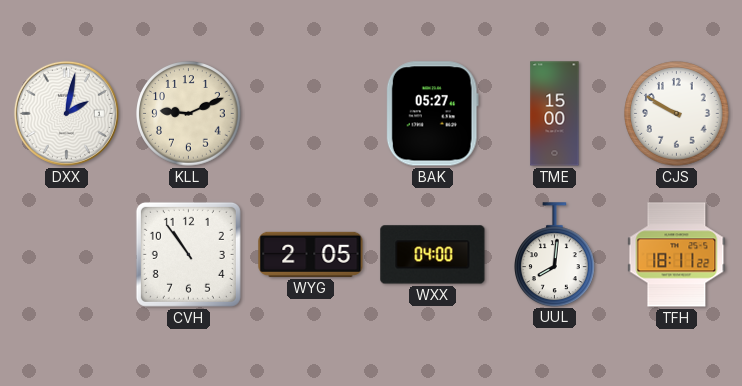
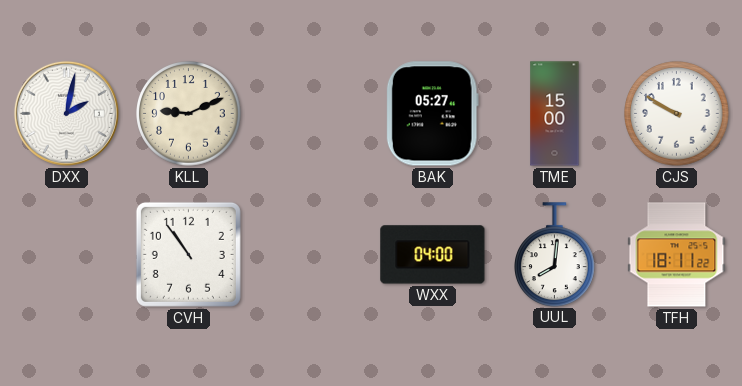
WYG: 2:05 -> none (311, 254)
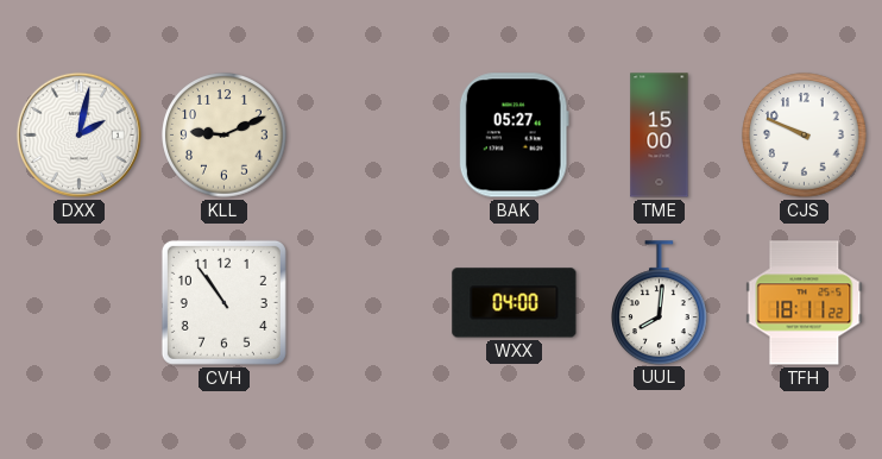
CJS: 9:50 -> 9:49 (805, 136)
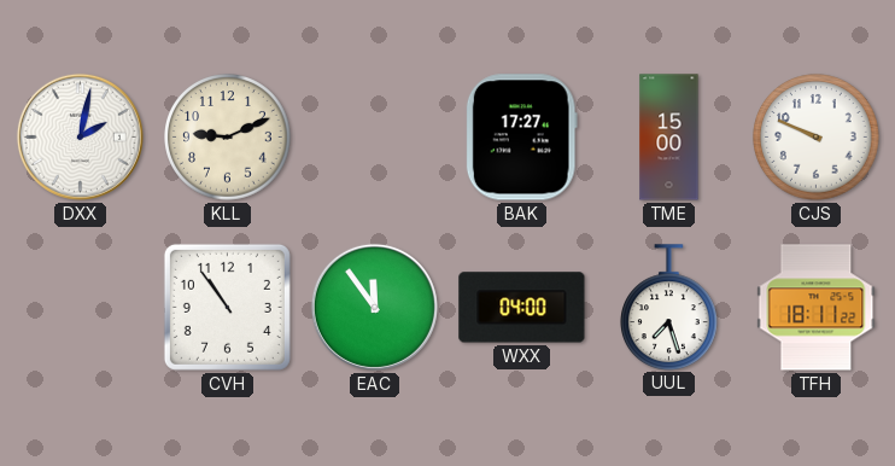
BAK: 05:27 -> 17:27 (521, 138)
EAC: none -> 11:54 (374, 307)
UUL: 8:01 -> 7:27 (669, 307)
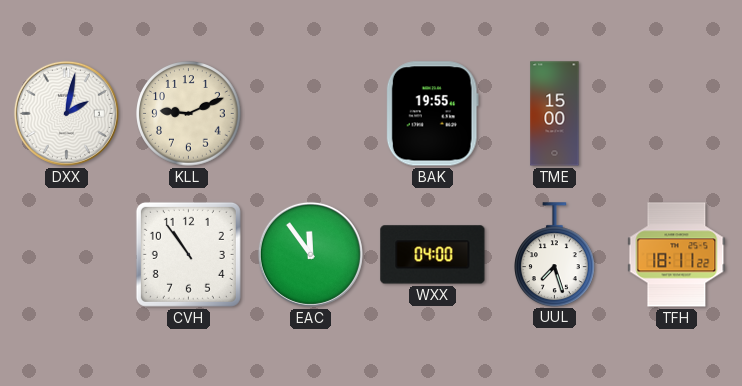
BAK: 17:27 -> 19:55 (432, 114)
CJS: 9:49 -> none (817, 138)
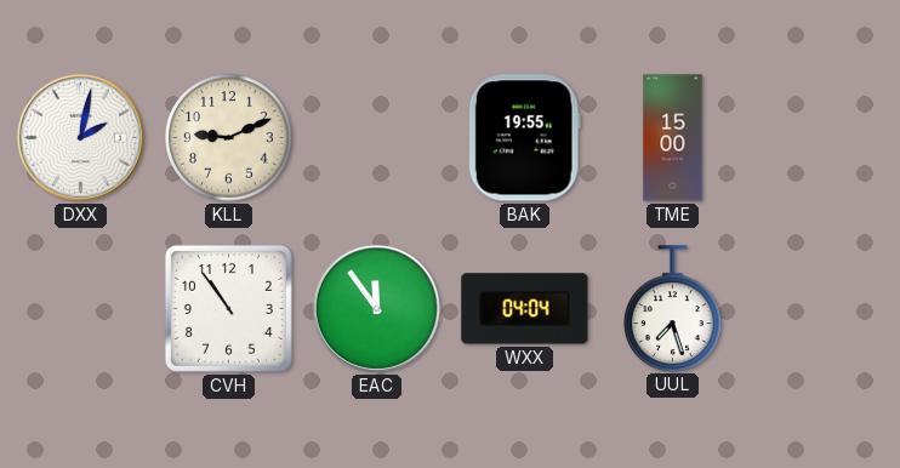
WXX: 04:00 -> 04:04 (525, 309)
TFH: 18:11 -> none (677, 255)
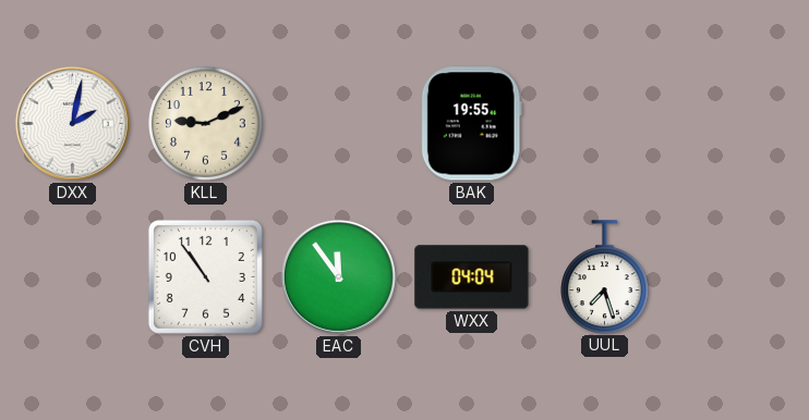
TME: 15:00 -> none (673, 138)
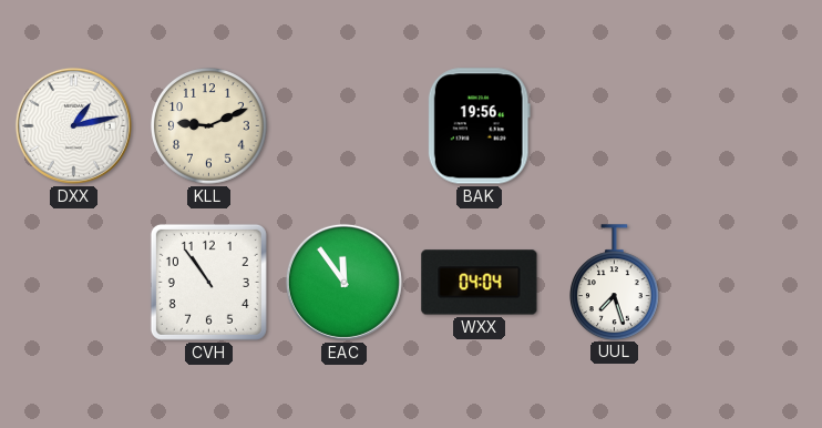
DXX: 2:02 -> 1:13 (73, 125)
BAK: 19:55 -> 19:56 (479, 126)
